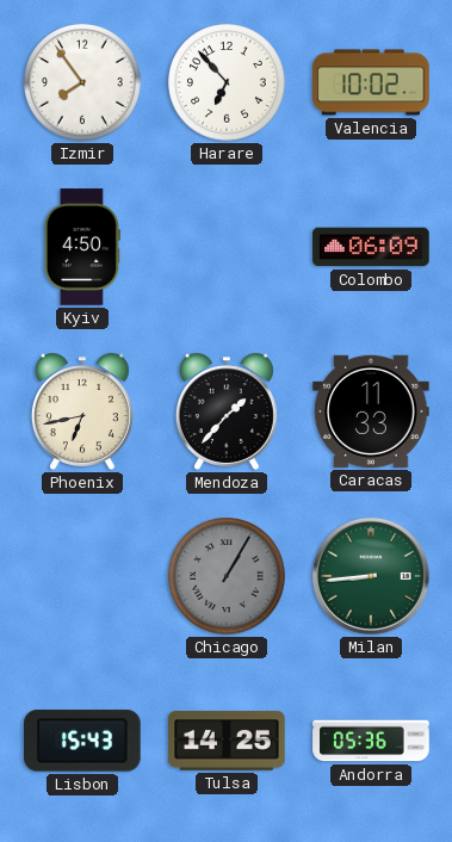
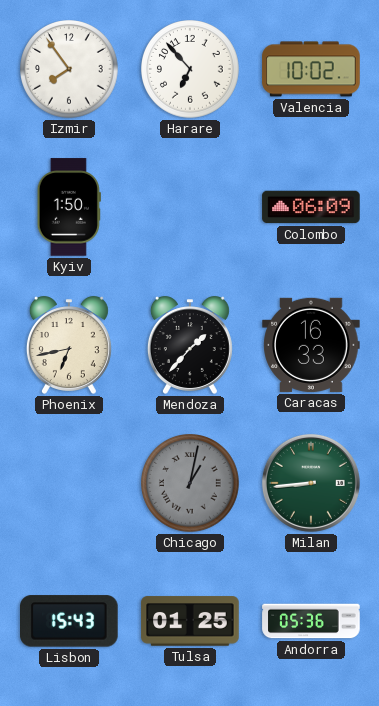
Kyiv: 4:50 -> 1:50 (69, 207)
Caracas: 11:33 -> 16:33 (311, 345)
Chicago: 1:05 -> 1:02 (190, 483)
Tulsa: 14:25 -> 01:25 (190, 621)
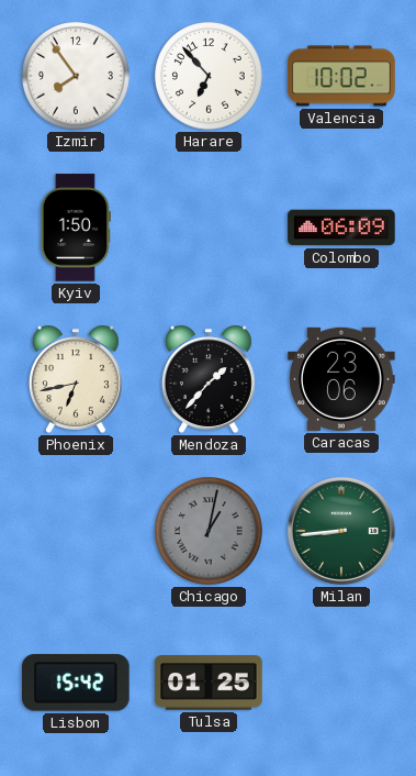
Caracas: 16:33 -> 23:06 (341, 379)
Lisbon: 15:43 -> 15:42 (77, 683)
Andorra: 05:36 -> none (311, 621)
